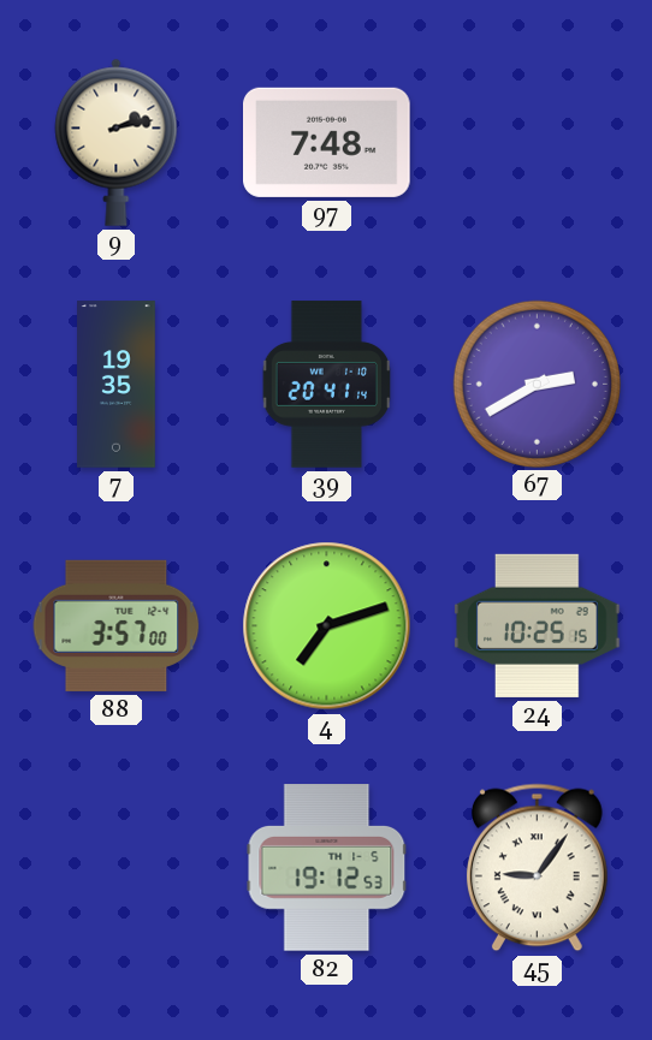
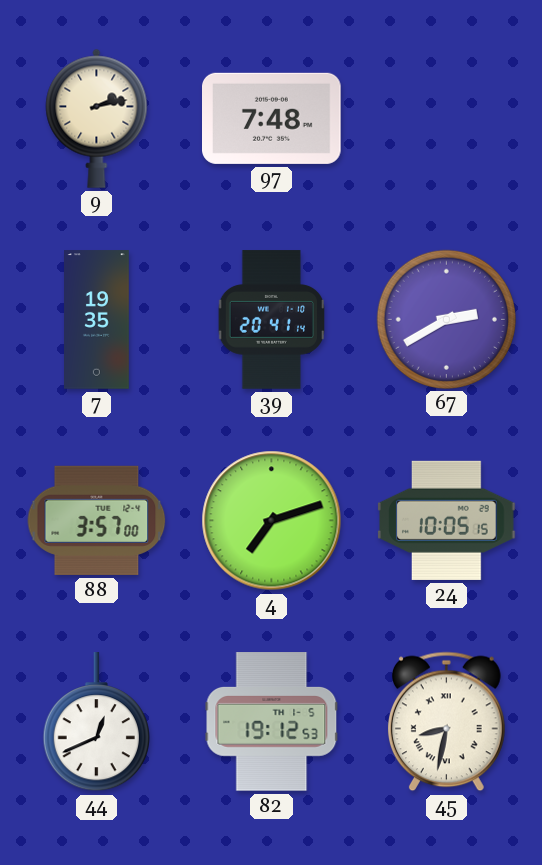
24: 10:25 -> 10:05 (447, 520)
44: none -> 12:41 (96, 722)
45: 9:06 -> 8:32 (446, 722)
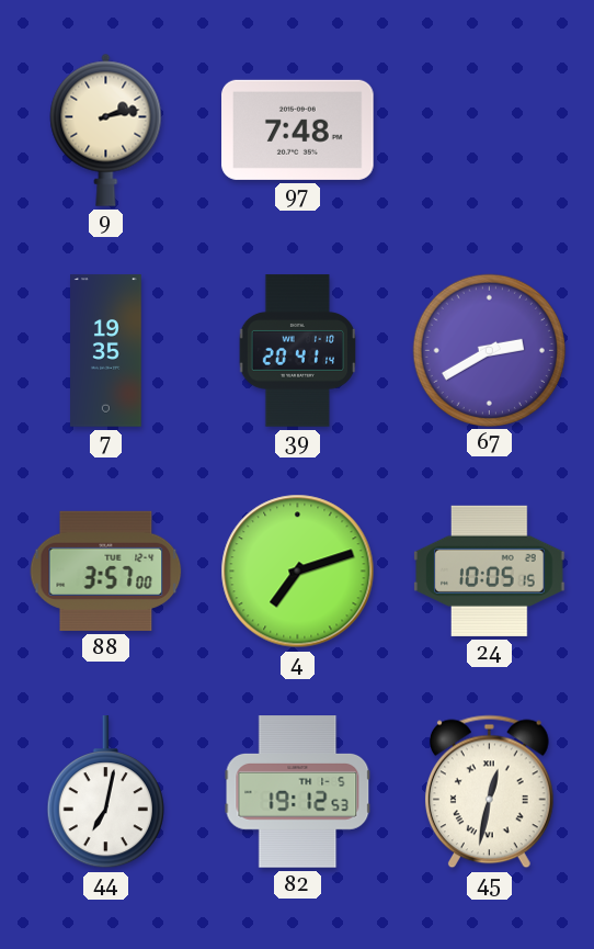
44: 12:41 -> 7:02 (105, 792)
45: 8:32 -> 12:32 (489, 792)
